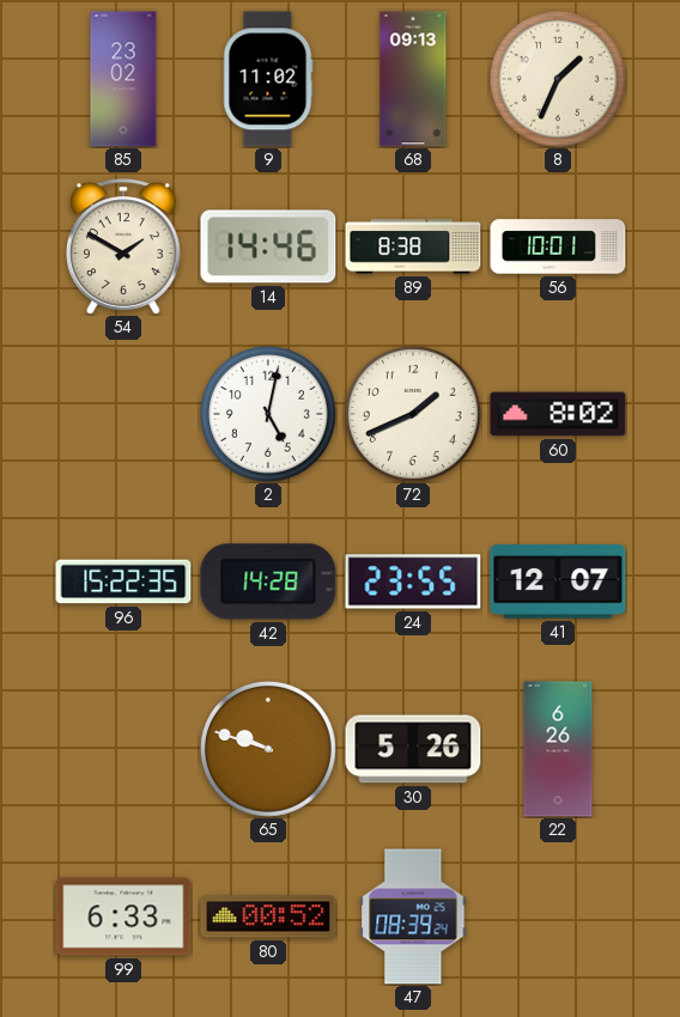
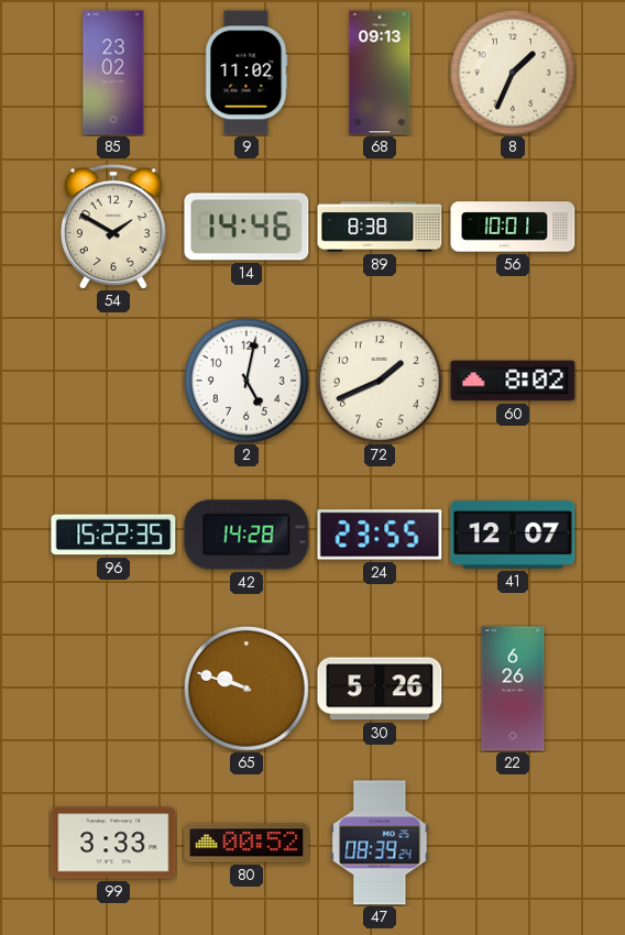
99: 6:33 -> 3:33 (113, 843)
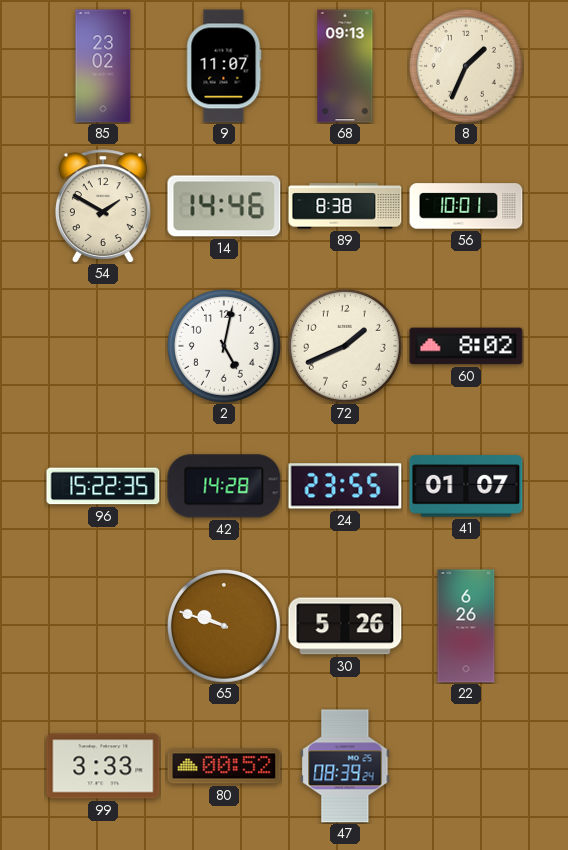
9: 11:02 -> 11:07 (224, 66)
41: 12:07 -> 01:07 (466, 486)
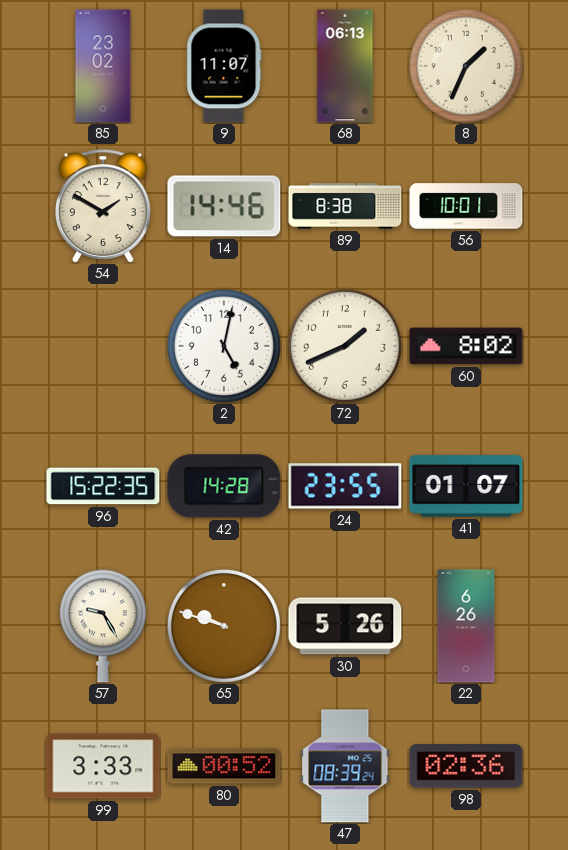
68: 09:13 -> 06:13 (345, 66)
57: none -> 9:25 (103, 626)
98: none -> 02:36 (466, 766)
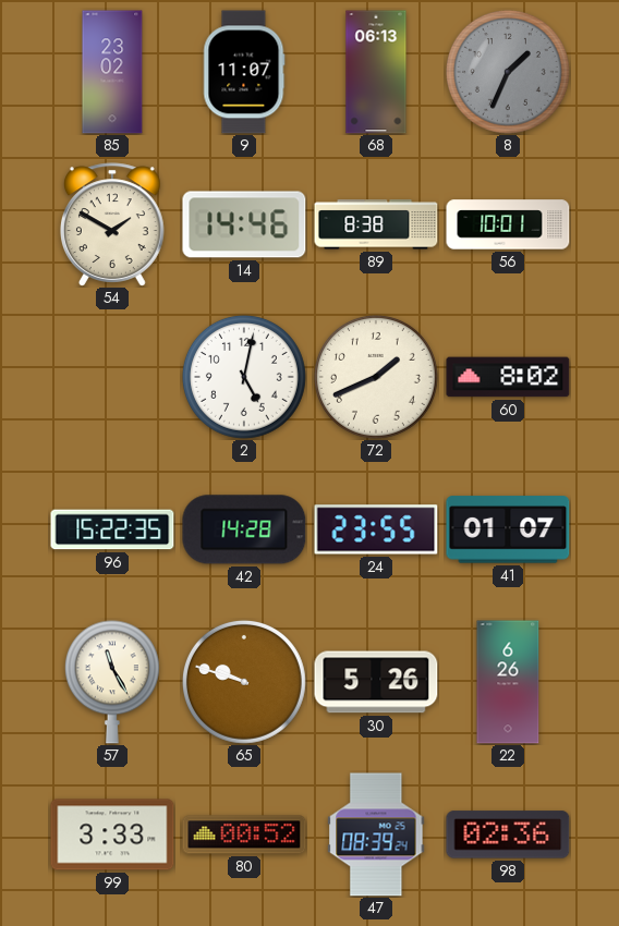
8 dial: cream -> grey (508, 72)
57: 9:25 -> 11:25 (112, 682)
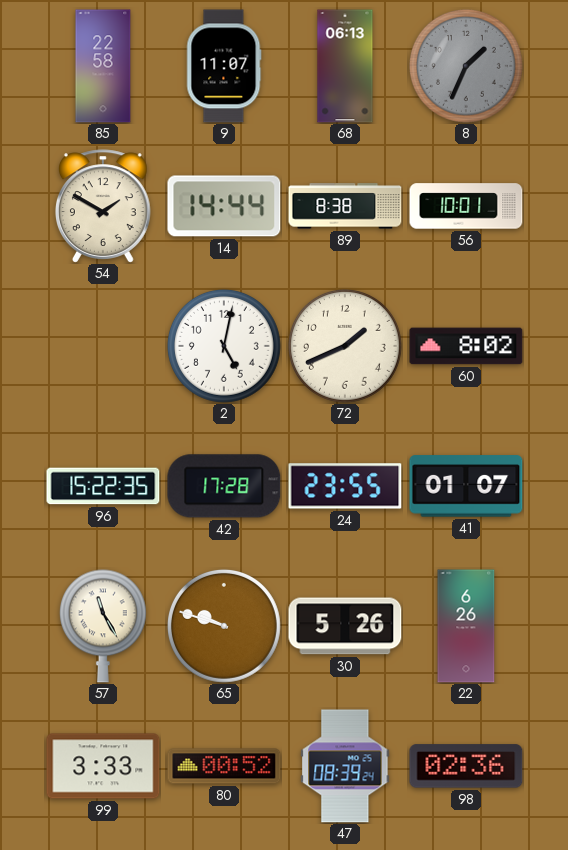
85: 23:02 -> 22:58 (103, 66)
14: 14:46 -> 14:44 (224, 206)
42: 14:28 -> 17:28 (224, 486)
